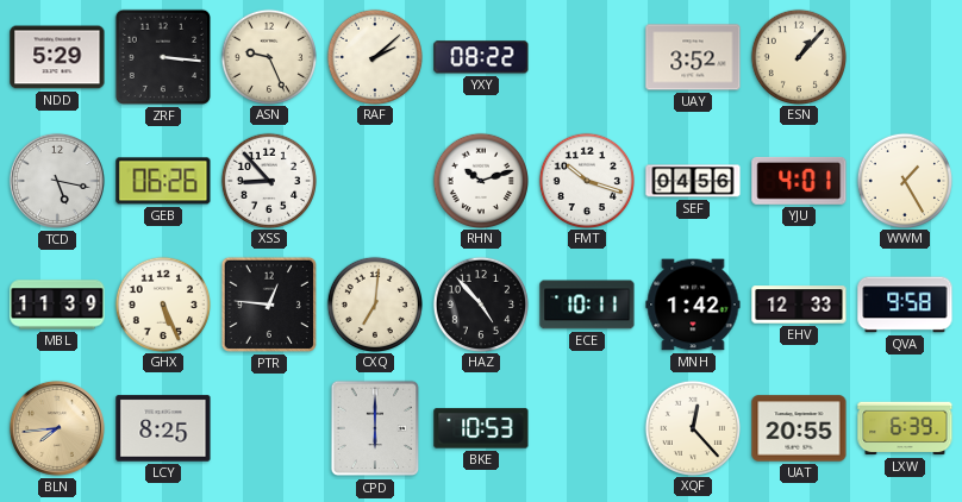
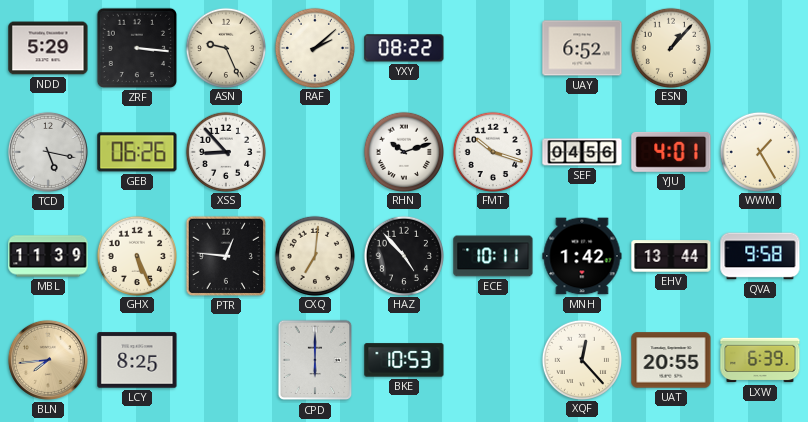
UAY: 3:52 -> 6:52 (582, 48)
EHV: 12:33 -> 13:44 (671, 256)
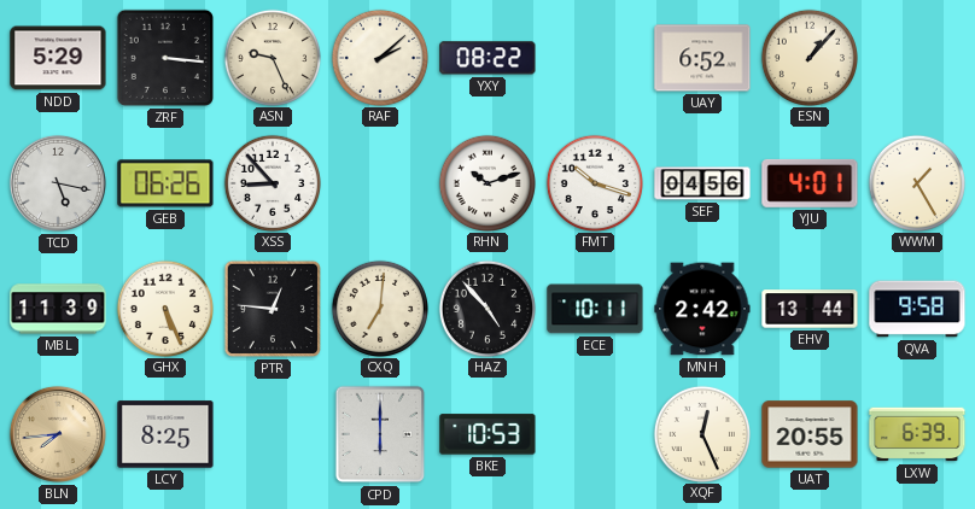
MNH: 1:42 -> 2:42 (702, 309)
XQF: 12:23 -> 12:26 (701, 433)
